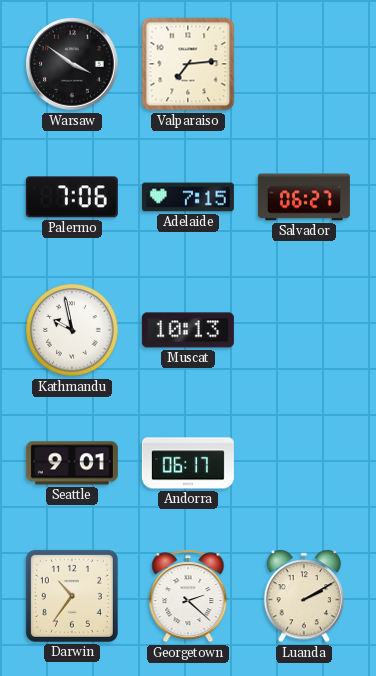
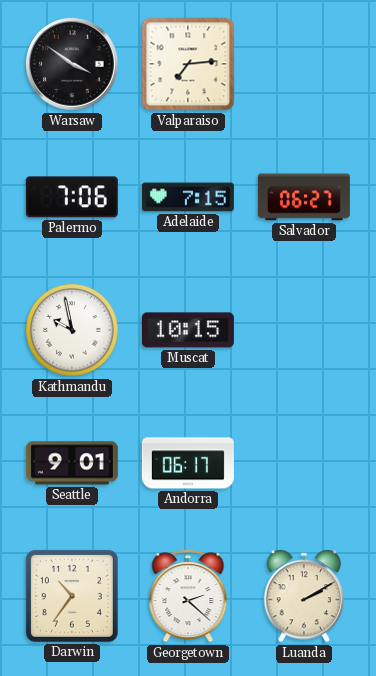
Muscat: 10:13 -> 10:15 (188, 330)
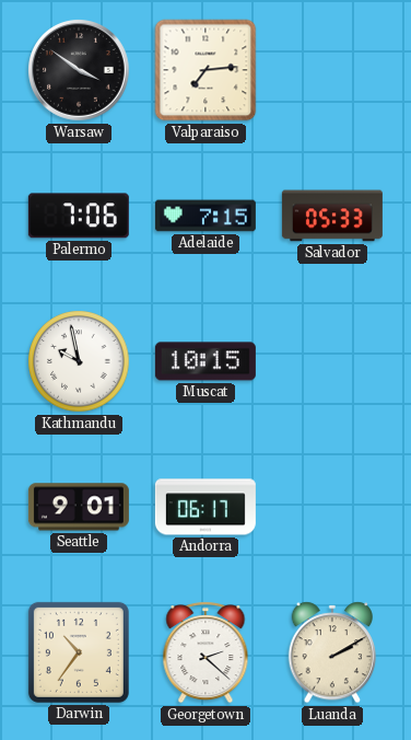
Salvador: 06:27 -> 05:33 (332, 216)
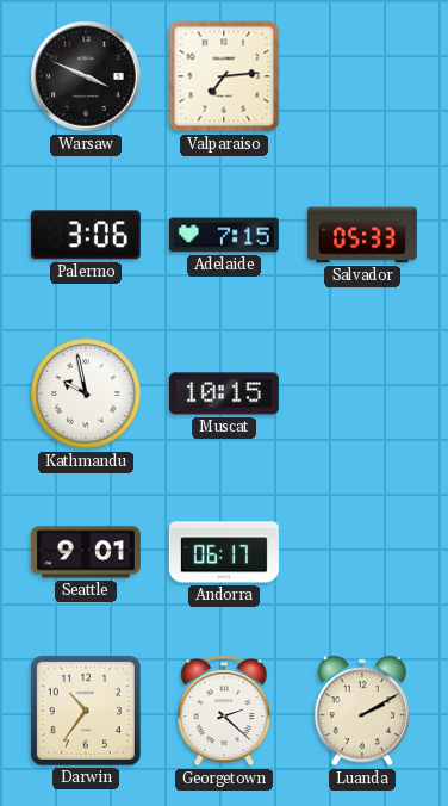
Warsaw: 3:51 -> 3:49 (86, 76)
Palermo: 7:06 -> 3:06 (86, 235)
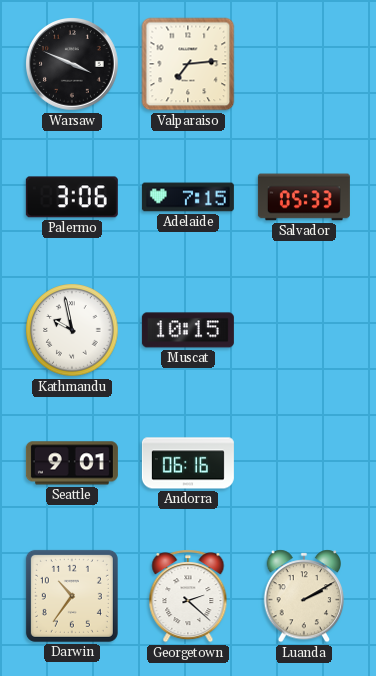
Andorra: 06:17 -> 06:16 (188, 463)
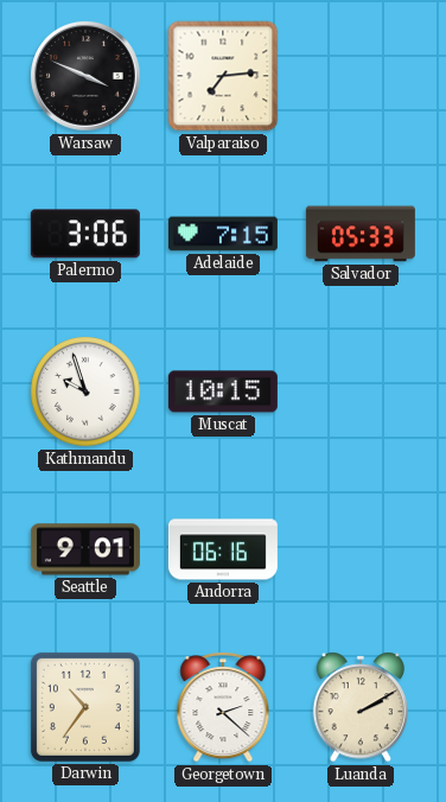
Kathmandu: 9:58 -> 9:57 (85, 392)
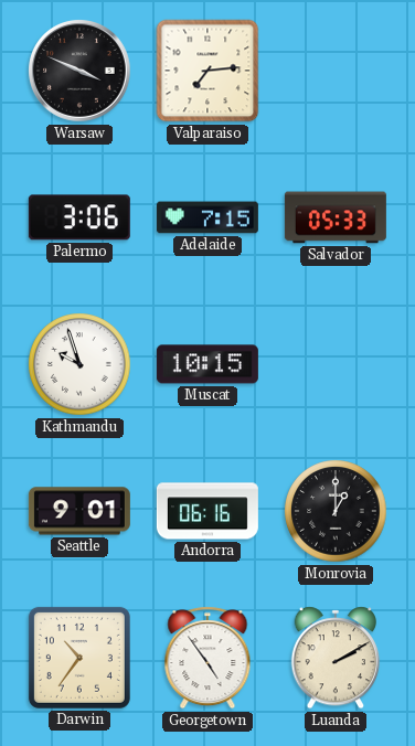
Monrovia: none -> 1:00 (336, 511)
Georgetown: 2:22 -> 4:54 (208, 658)
